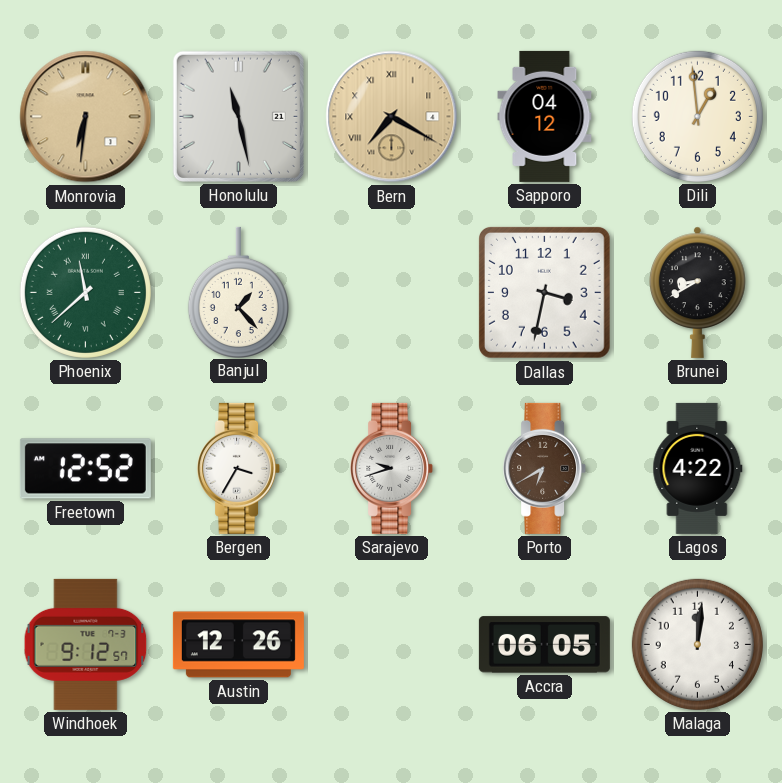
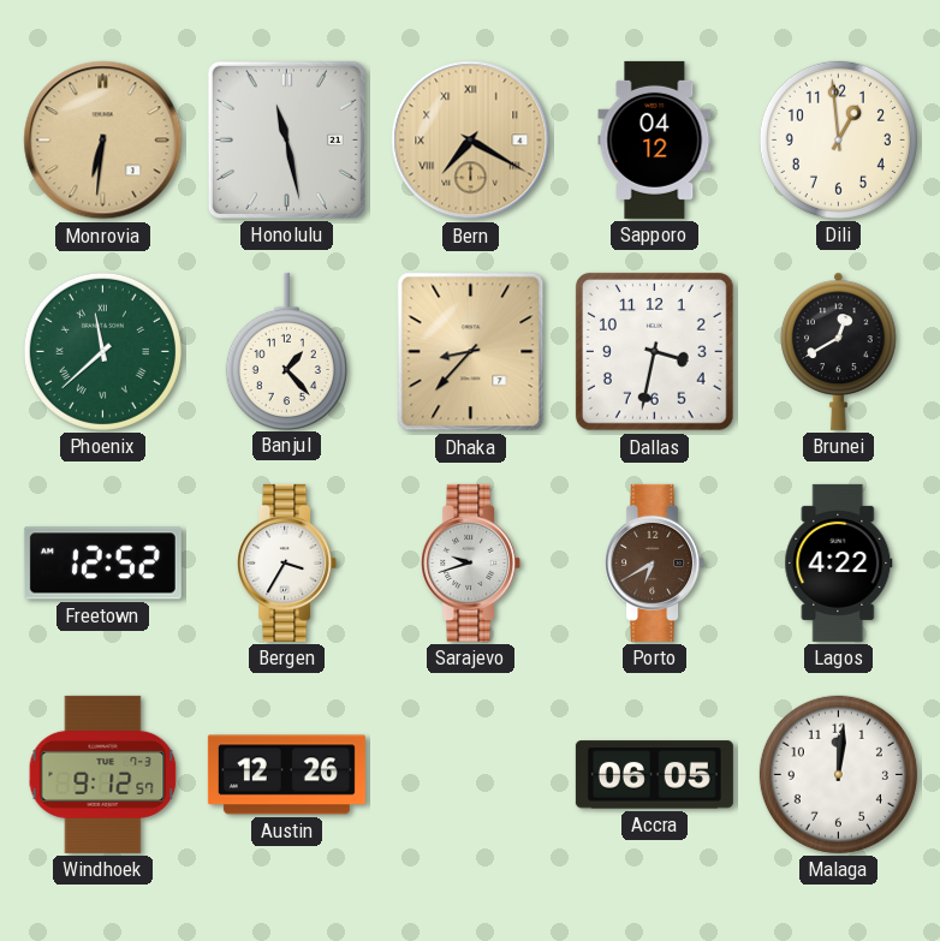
Dhaka: none -> 8:37 (471, 352)
Brunei: 8:40 -> 12:40 (839, 351)
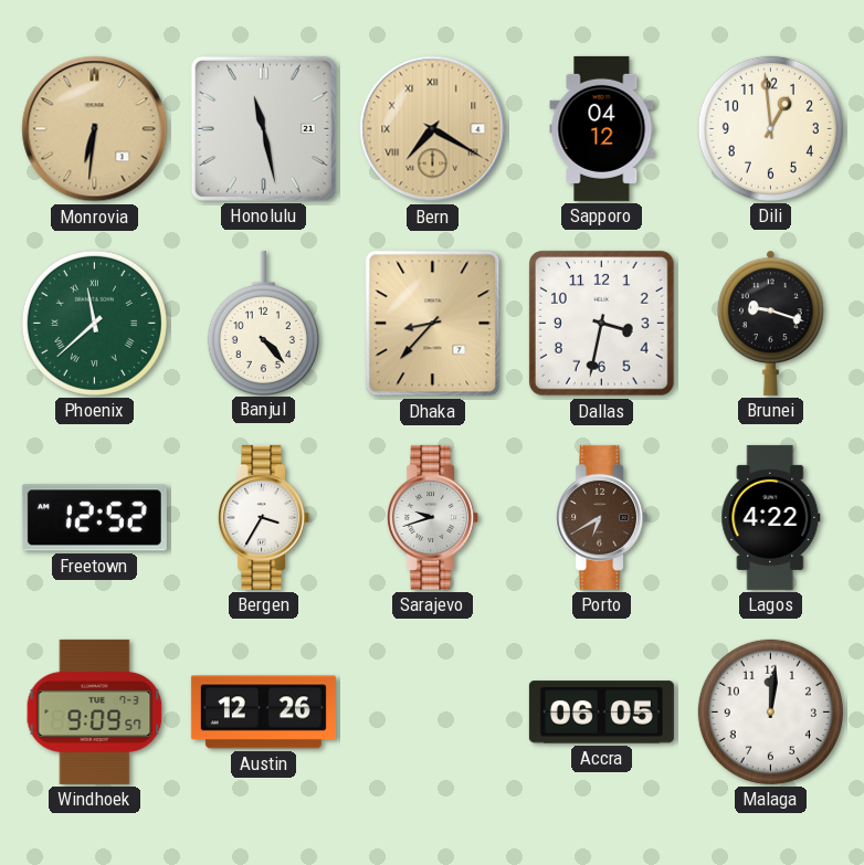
Banjul: 1:23 -> 4:23 (263, 323)
Brunei: 12:40 -> 9:18 (771, 323)
Windhoek: 9:12 -> 9:09 (95, 711)
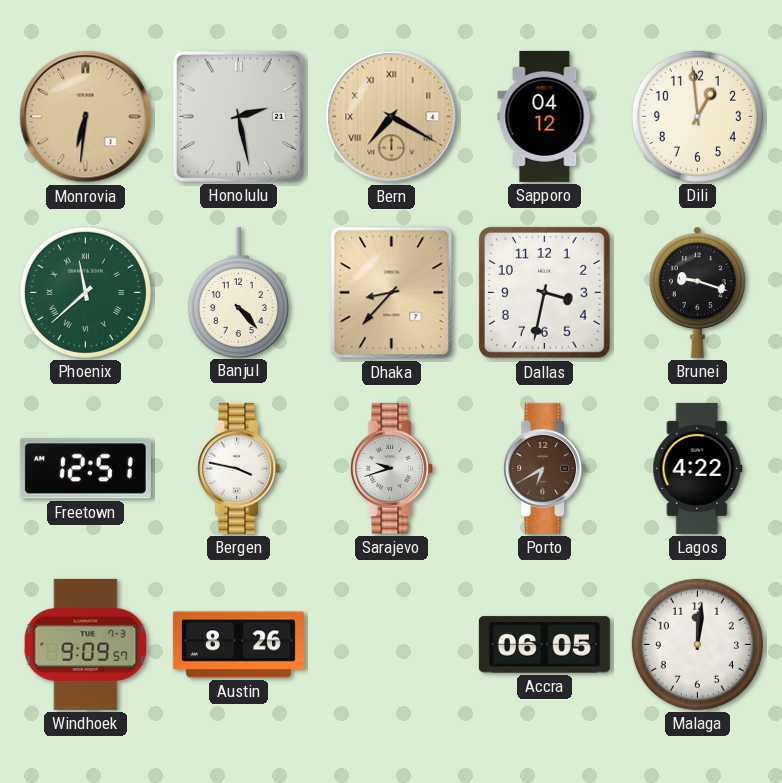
Honolulu: 11:28 -> 2:28 (238, 116)
Freetown: 12:52 -> 12:51 (85, 469)
Bergen: 3:35 -> 3:47 (239, 468)
Austin: 12:26 -> 8:26 (238, 645)
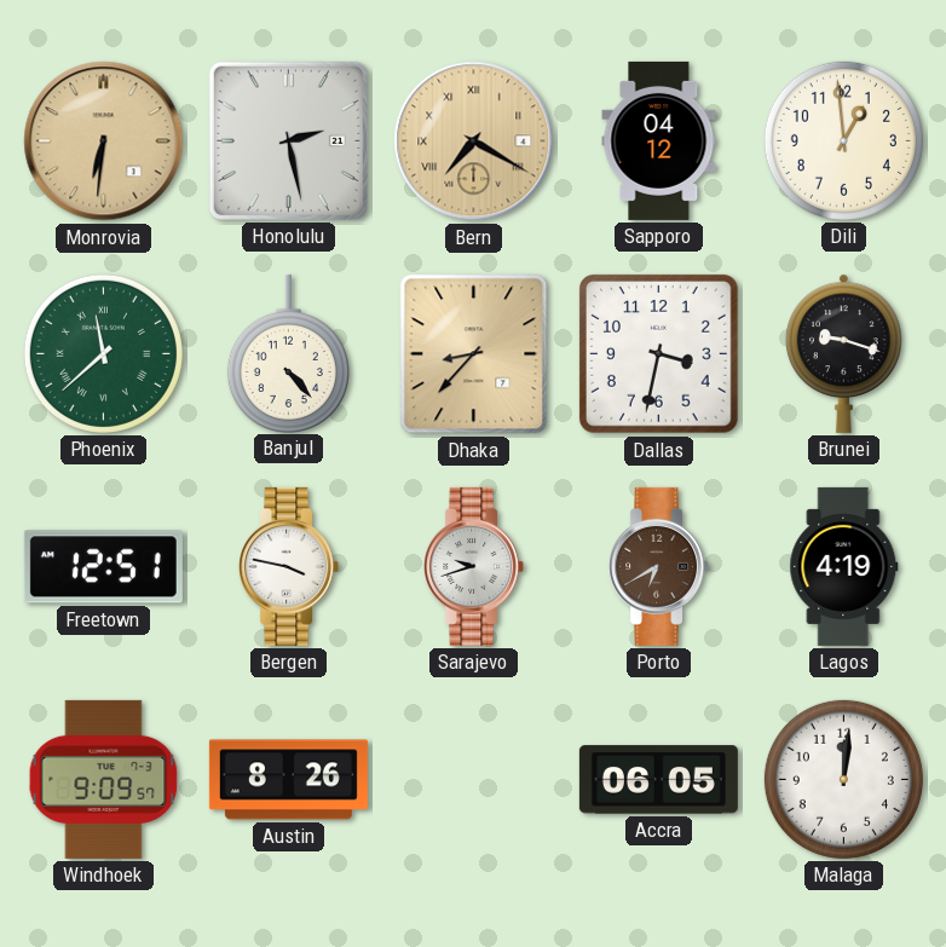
Lagos: 4:22 -> 4:19 (844, 566)
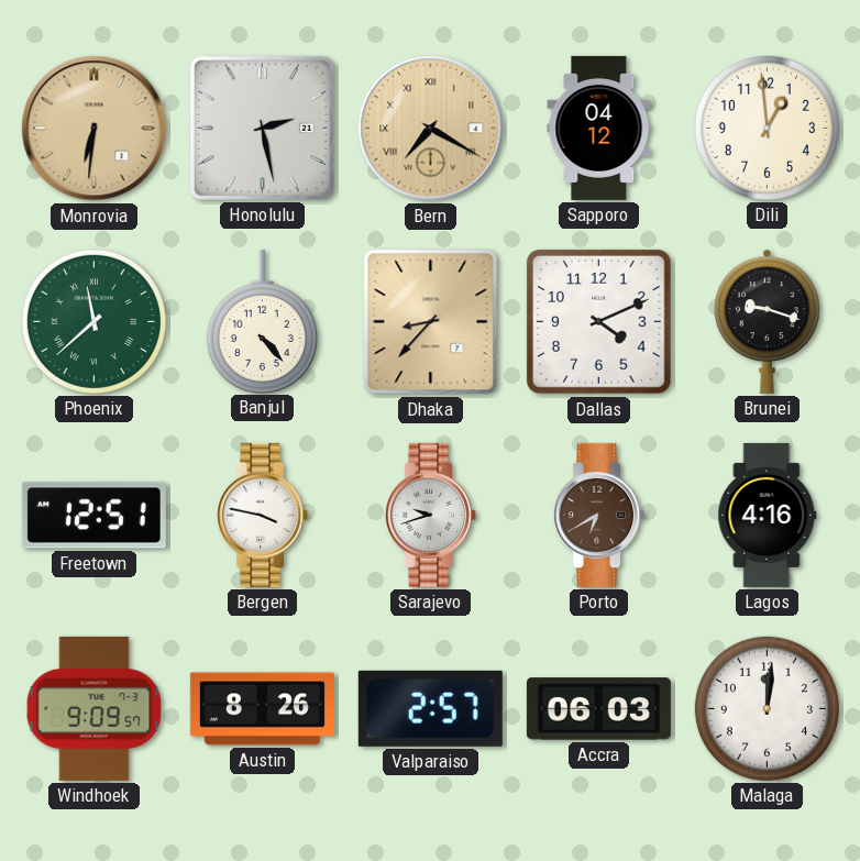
Dallas: 3:32 -> 4:11 (598, 321)
Lagos: 4:19 -> 4:16 (768, 515)
Valparaiso: none -> 2:57 (430, 708)
Accra: 06:05 -> 06:03 (598, 709)
